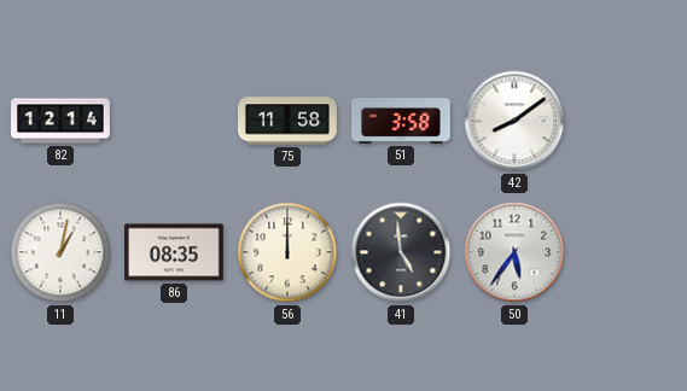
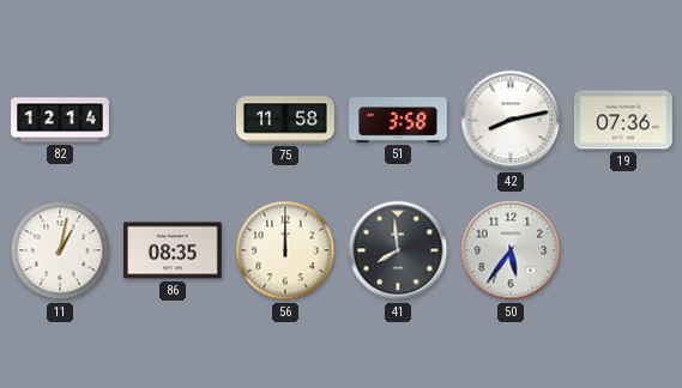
42: 8:09 -> 8:13 (511, 120)
19: none -> 07:36 (624, 120)
41: 4:59 -> 7:59 (398, 250)
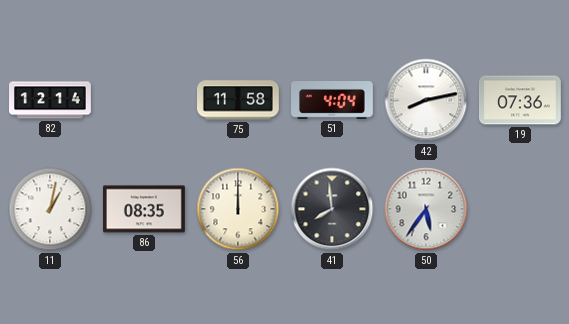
51: 3:58 -> 4:04 (333, 101)
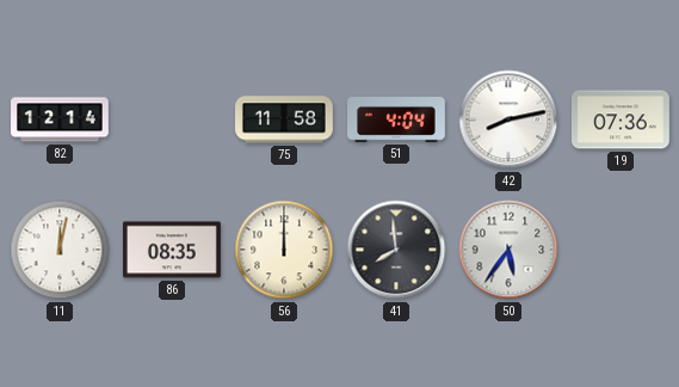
11: 1:02 -> 12:02 (60, 250)
